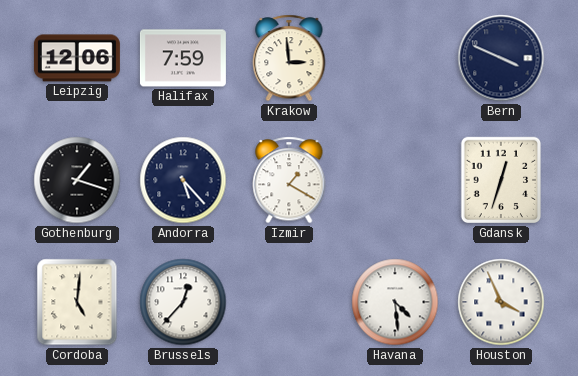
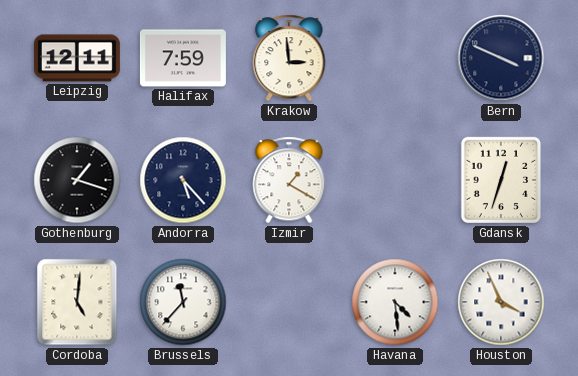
Leipzig: 12:06 -> 12:11 (77, 58)
Brussels: 12:37 -> 11:37 (183, 302)
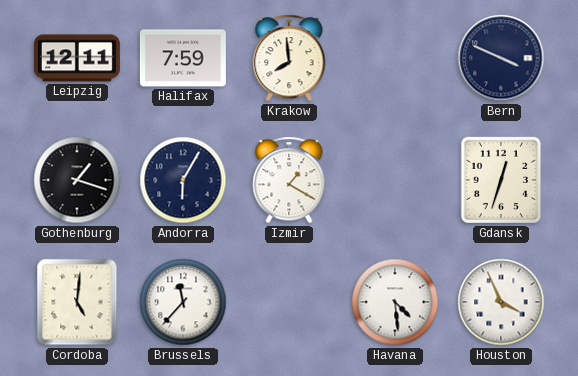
Krakow: 2:59 -> 7:59 (289, 58)
Andorra: 5:23 -> 6:05 (183, 180)
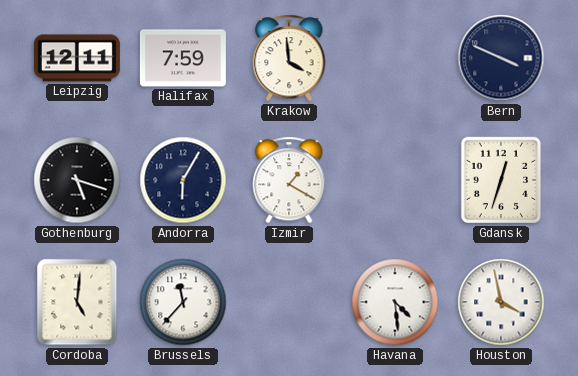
Krakow: 7:59 -> 3:59 (289, 58)
Gothenburg: 1:18 -> 5:18 (77, 180)
Houston: 3:56 -> 3:58 (501, 302)
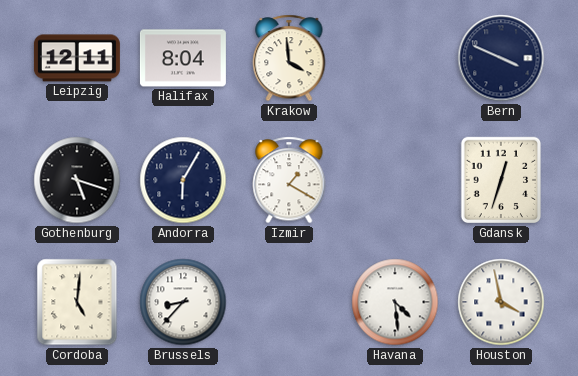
Halifax: 7:59 -> 8:04 (183, 58)
Brussels: 11:37 -> 8:37 (183, 302)
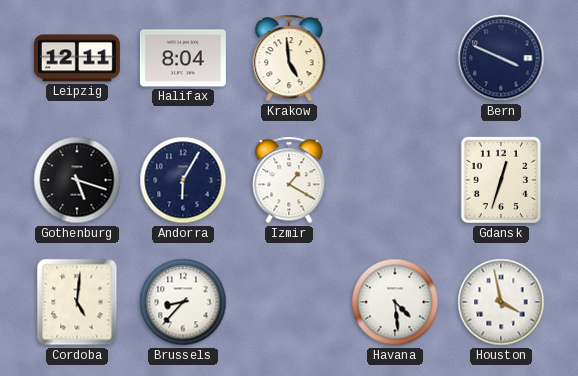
Krakow: 3:59 -> 4:59 (289, 58)
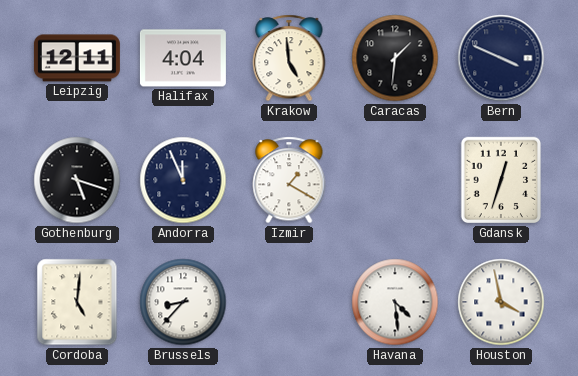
Halifax: 8:04 -> 4:04 (183, 58)
Caracas: none -> 1:31 (395, 58)
Andorra: 6:05 -> 11:56 (183, 180)
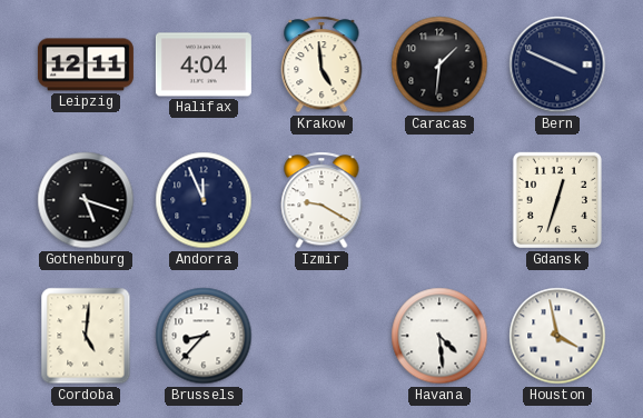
Izmir: 1:20 -> 9:20 (321, 200)
